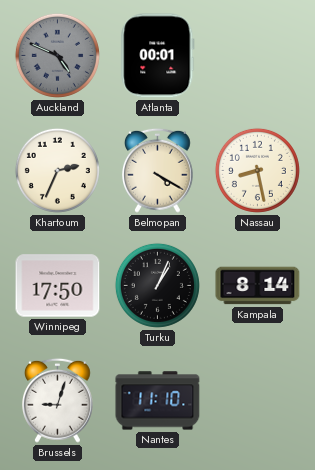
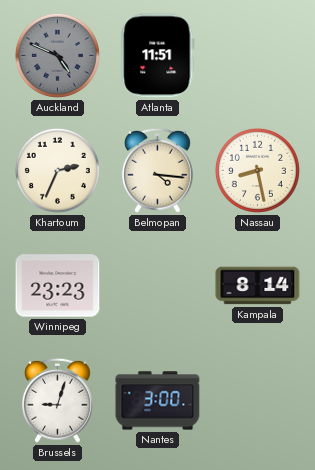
Atlanta: 00:01 -> 11:51 (158, 56)
Belmopan: 4:20 -> 4:16 (158, 170)
Winnipeg: 17:50 -> 23:23 (58, 286)
Turku: 1:04 -> none (157, 285)
Nantes: 11:10 -> 3:00 (158, 401)
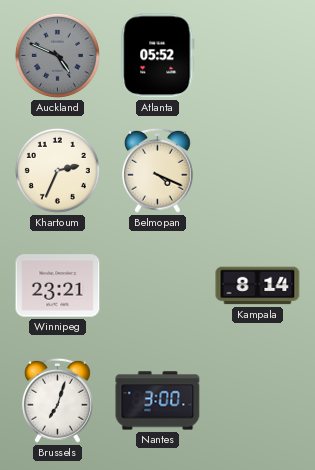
Atlanta: 11:51 -> 05:52 (158, 56)
Belmopan: 4:16 -> 4:19 (158, 170)
Nassau: 8:28 -> none (257, 170)
Winnipeg: 23:23 -> 23:21 (58, 286)
Brussels: 9:03 -> 7:03 (58, 400)
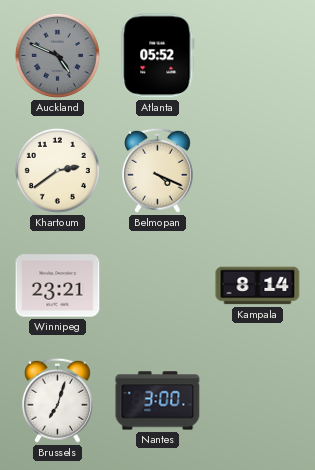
Khartoum: 2:34 -> 2:39 (57, 170)
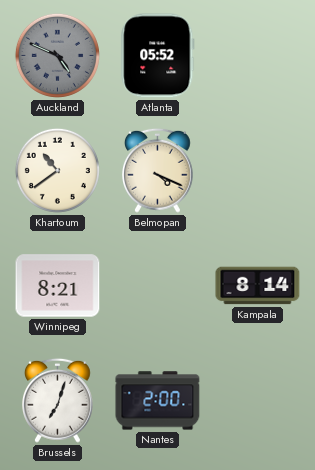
Khartoum: 2:39 -> 10:39 (57, 170)
Winnipeg: 23:21 -> 8:21 (58, 286)
Nantes: 3:00 -> 2:00 (158, 401)
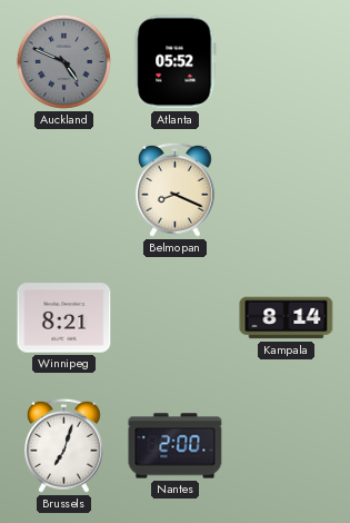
Khartoum: 10:39 -> none (57, 170)
Belmopan: 4:19 -> 8:19 (176, 189)
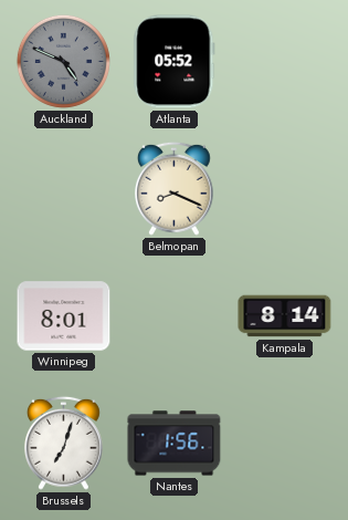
Winnipeg: 8:21 -> 8:01 (64, 316)
Nantes: 2:00 -> 1:56 (175, 444)
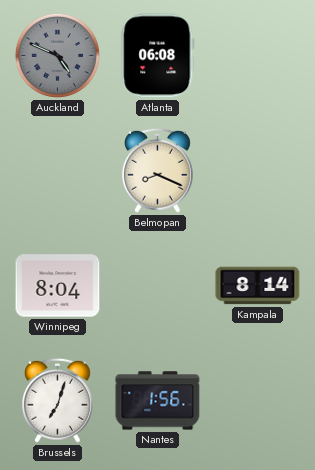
Atlanta: 05:52 -> 06:08 (158, 56)
Winnipeg: 8:01 -> 8:04 (58, 286)
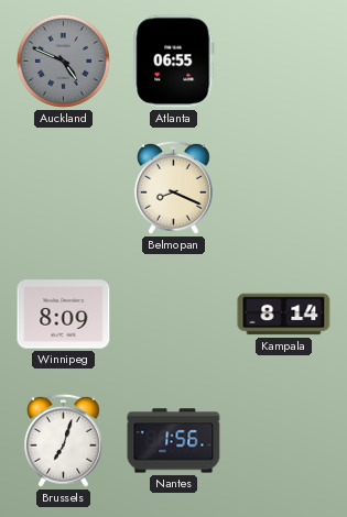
Atlanta: 06:08 -> 06:55 (174, 62)
Winnipeg: 8:04 -> 8:09 (64, 315)
